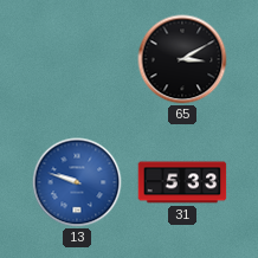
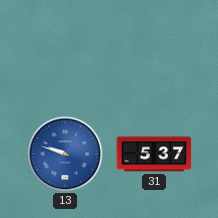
65: 3:10 -> none (182, 59)
31: 5:33 -> 5:37 (154, 154)
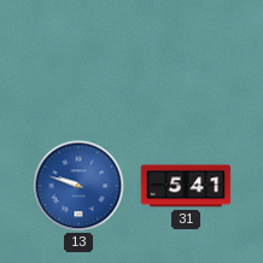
31: 5:37 -> 5:41 (186, 186)
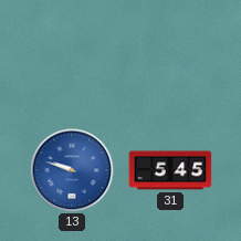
31: 5:41 -> 5:45 (170, 170)
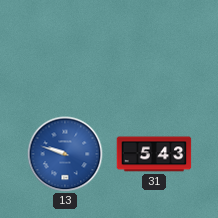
31: 5:45 -> 5:43 (154, 154)
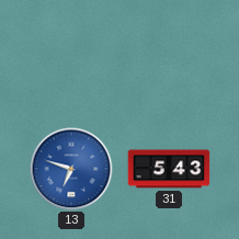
13: 9:48 -> 6:48 (71, 169)
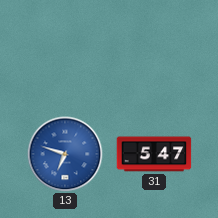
31: 5:43 -> 5:47 (154, 154)
